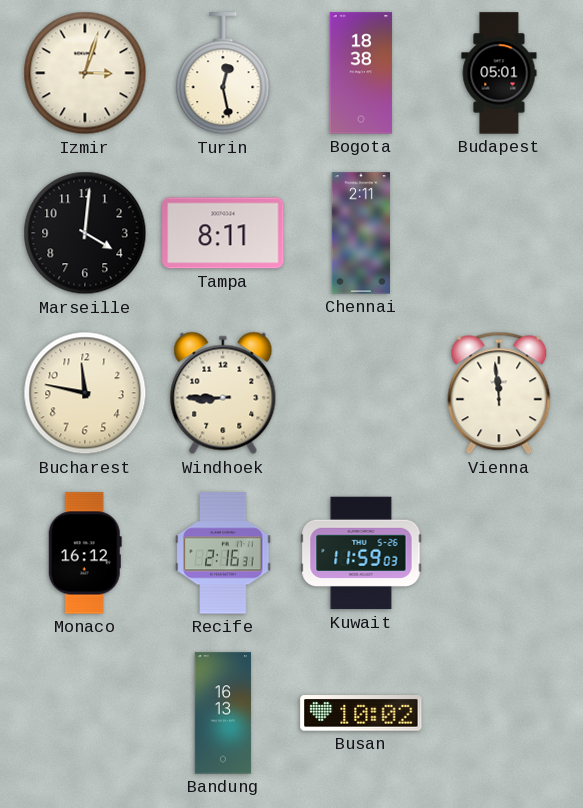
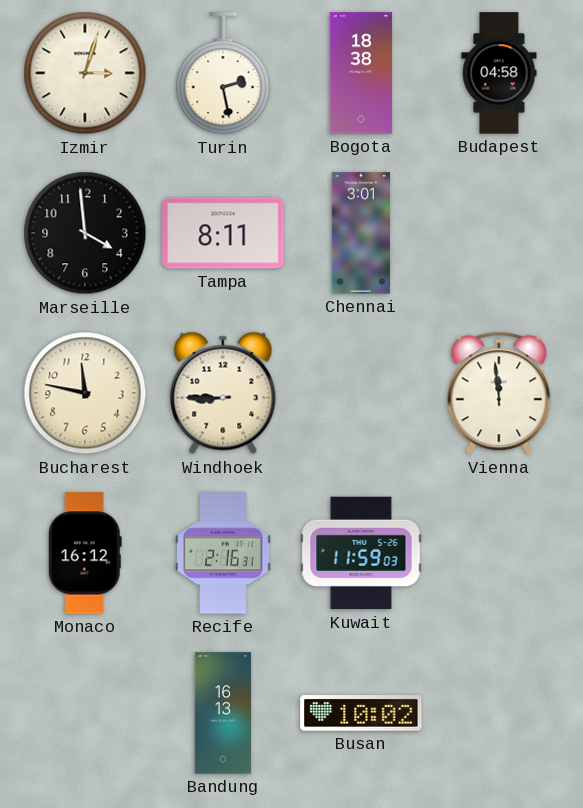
Turin: 12:28 -> 2:28 (223, 74)
Budapest: 05:01 -> 04:58 (499, 73)
Marseille: 4:01 -> 3:59 (85, 233)
Chennai: 2:11 -> 3:01 (361, 233)
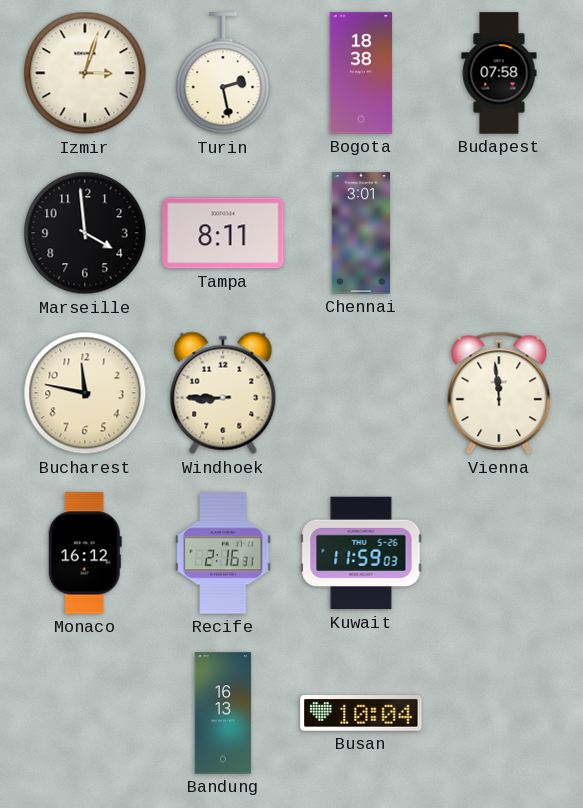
Budapest: 04:58 -> 07:58 (499, 73)
Busan: 10:02 -> 10:04 (361, 713)
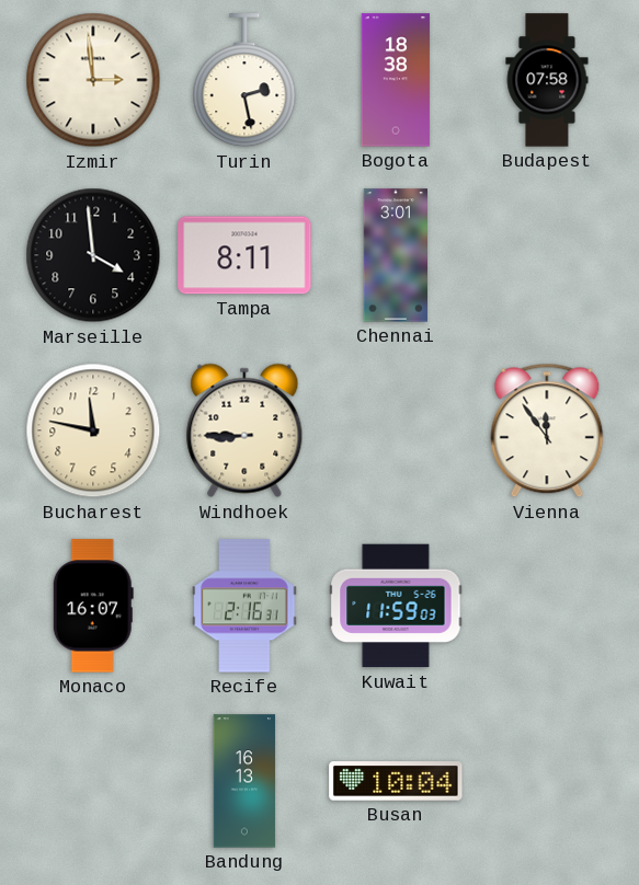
Izmir: 3:03 -> 2:59 (93, 80)
Vienna: 11:59 -> 11:54 (547, 430)
Monaco: 16:12 -> 16:07 (93, 606)
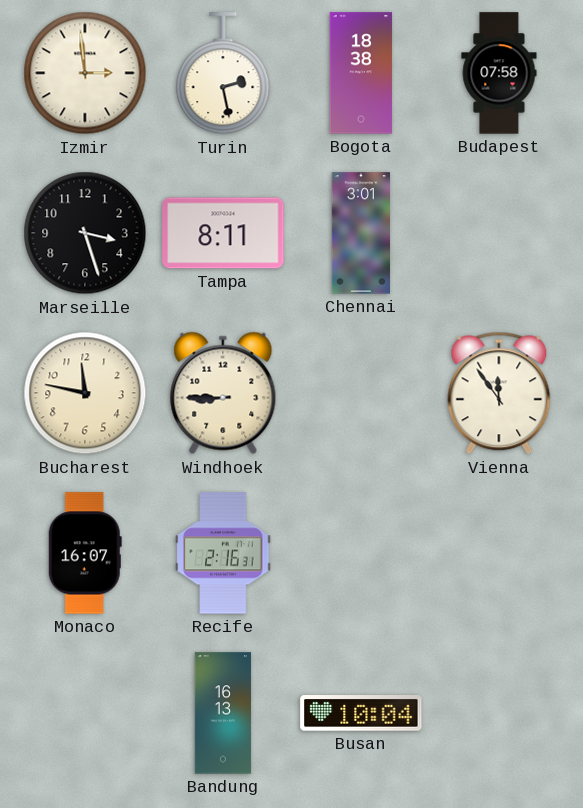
Marseille: 3:59 -> 3:27 (85, 233)
Kuwait: 11:59 -> none (396, 606)
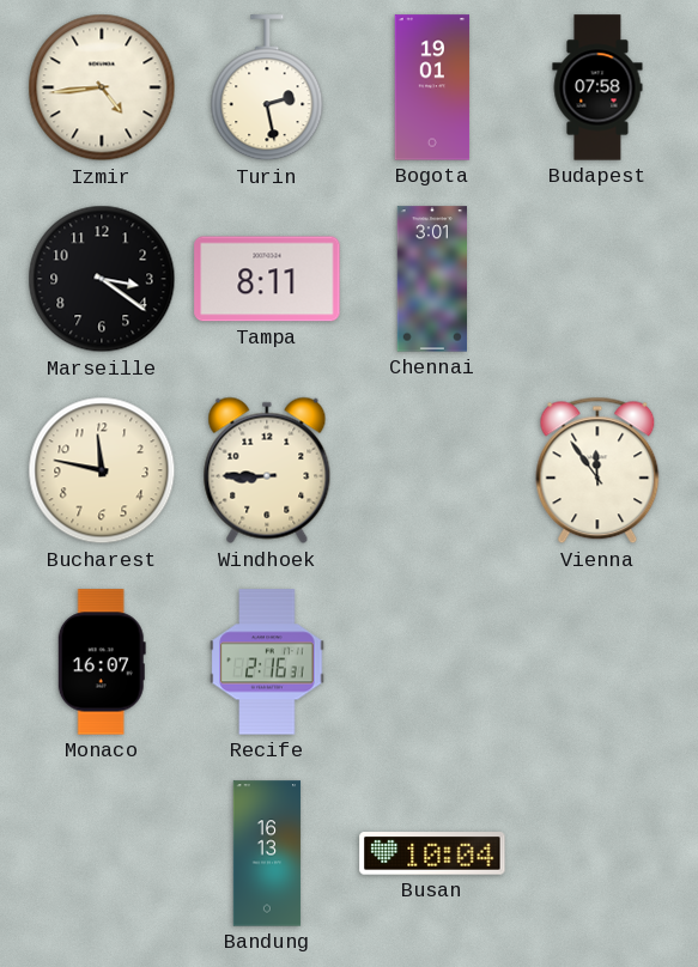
Izmir: 2:59 -> 4:44 (102, 87)
Bogota: 18:38 -> 19:01 (432, 87)
Marseille: 3:27 -> 3:21 (102, 279)
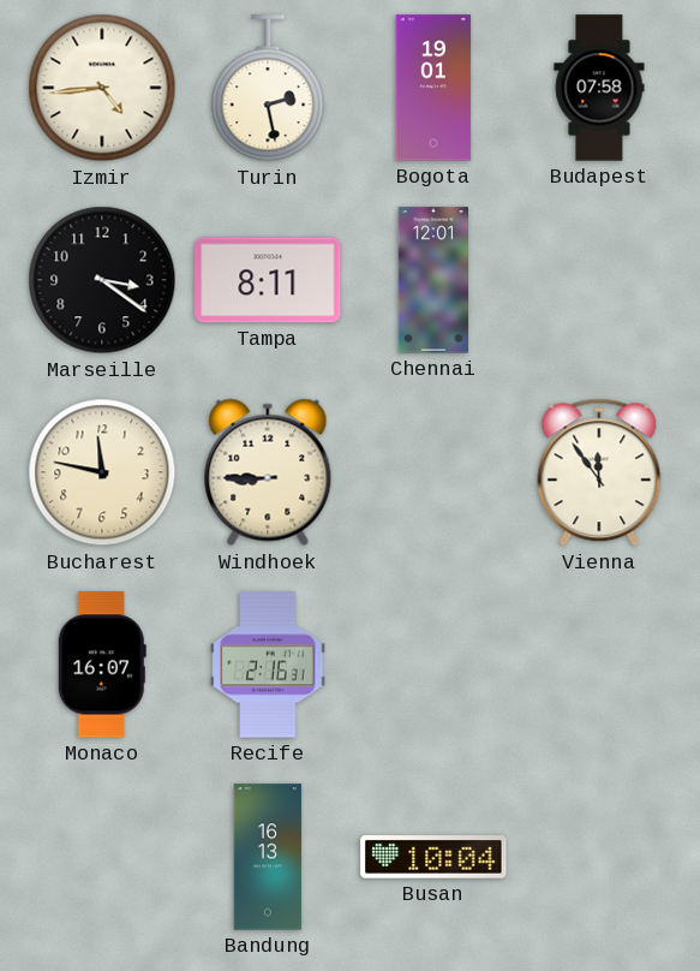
Chennai: 3:01 -> 12:01 (433, 280)
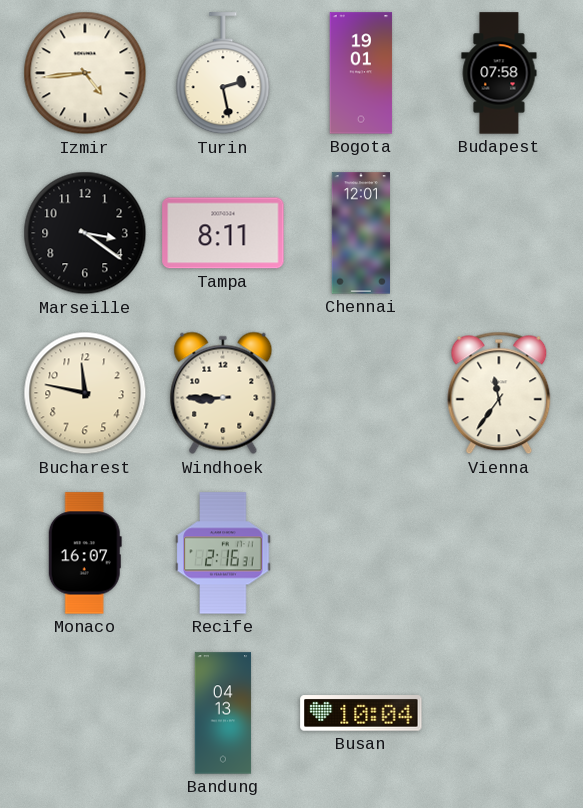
Vienna: 11:54 -> 11:36 (499, 393)
Bandung: 16:13 -> 04:13 (223, 713)
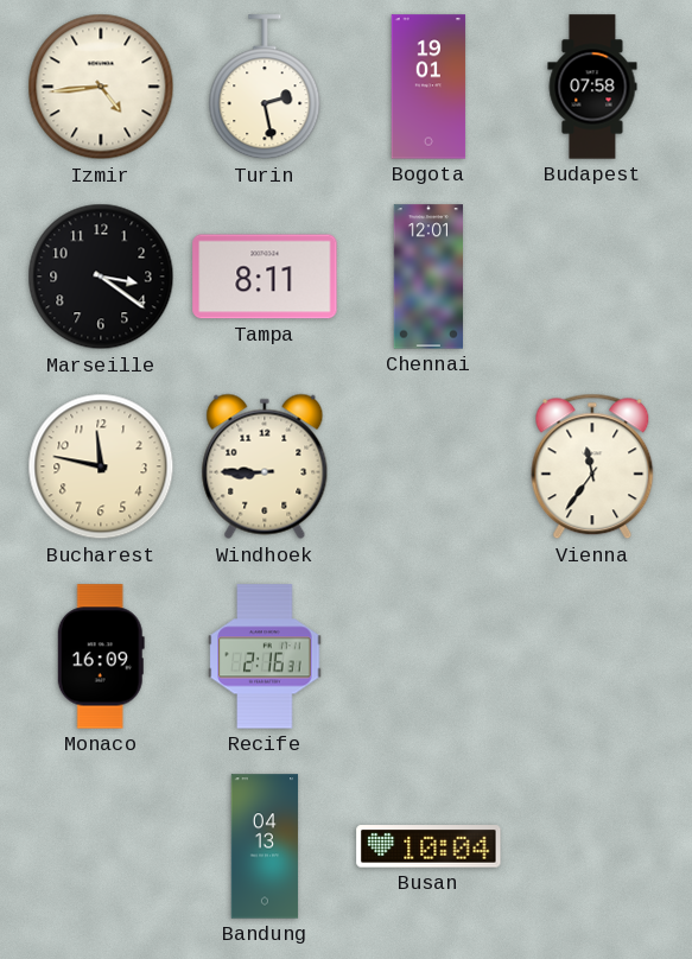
Monaco: 16:07 -> 16:09 (101, 656)
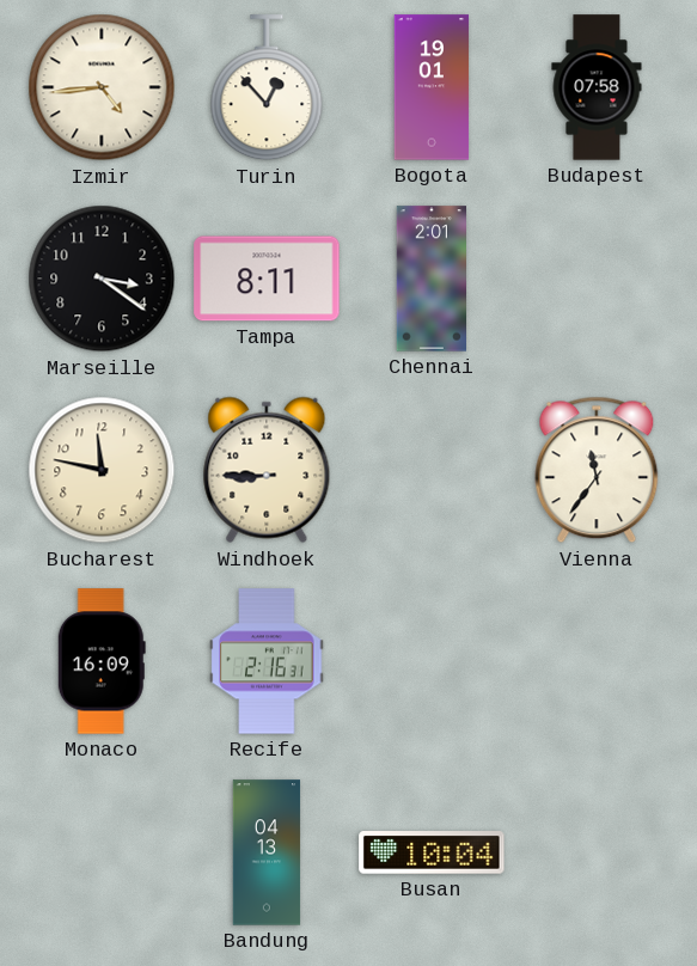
Turin: 2:28 -> 12:53 (267, 88)
Chennai: 12:01 -> 2:01 (432, 279)
